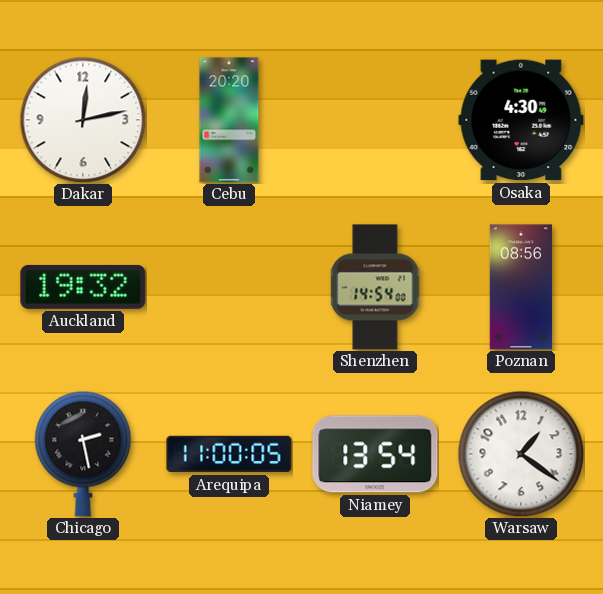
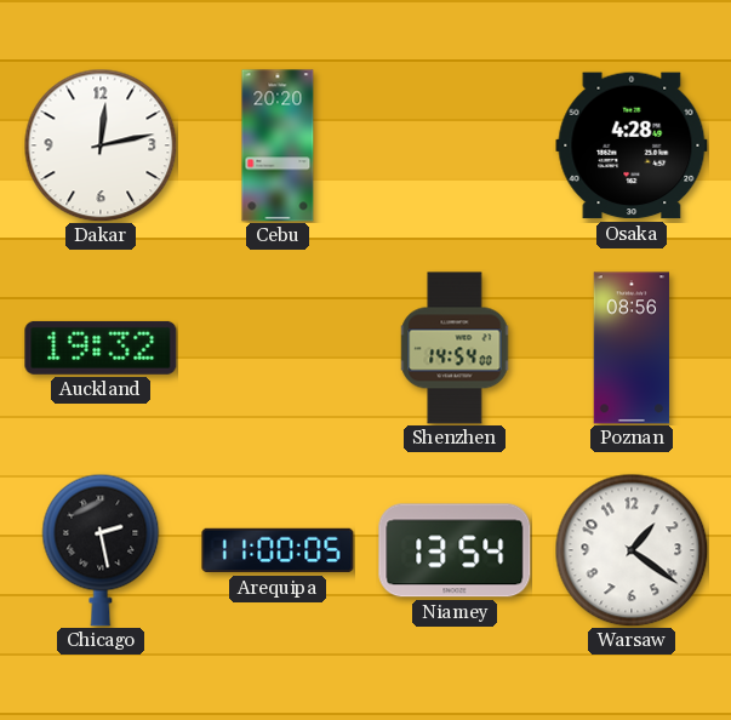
Osaka: 4:30 -> 4:28 (632, 145)
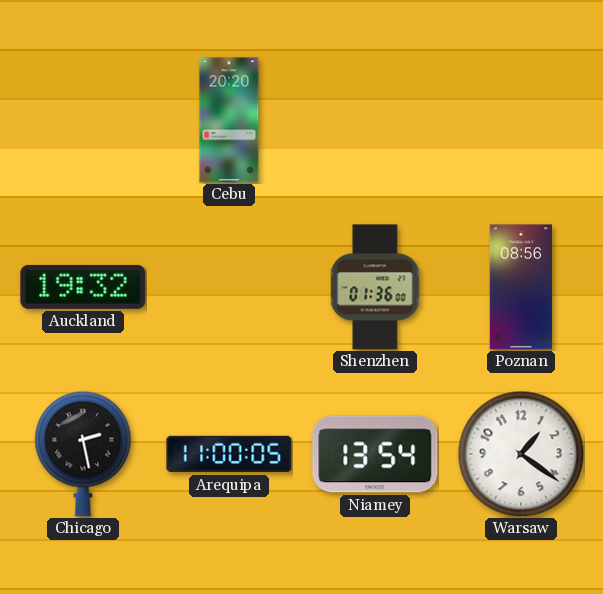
Dakar: 12:13 -> none (101, 145)
Osaka: 4:28 -> none (632, 145)
Shenzhen: 14:54 -> 01:36 (375, 287)
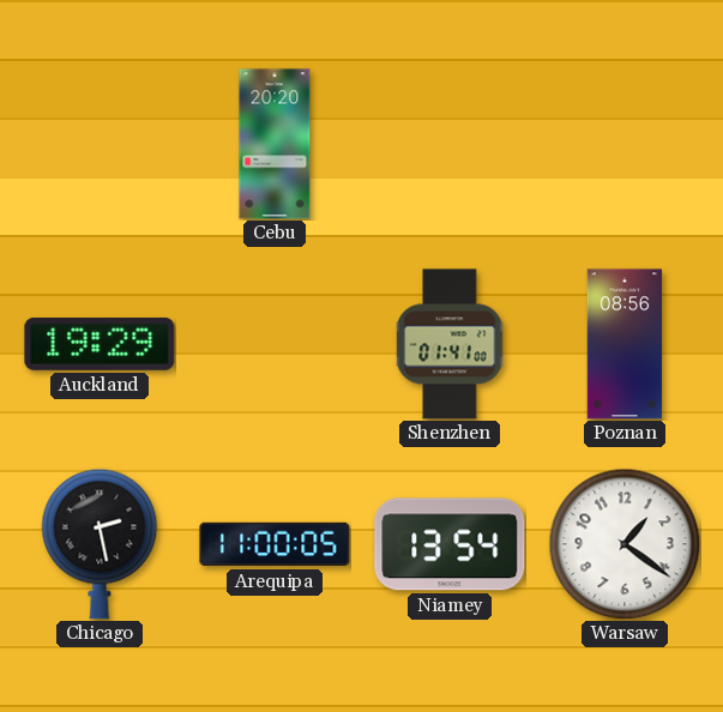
Auckland: 19:32 -> 19:29 (100, 344)
Shenzhen: 01:36 -> 01:41 (450, 344)
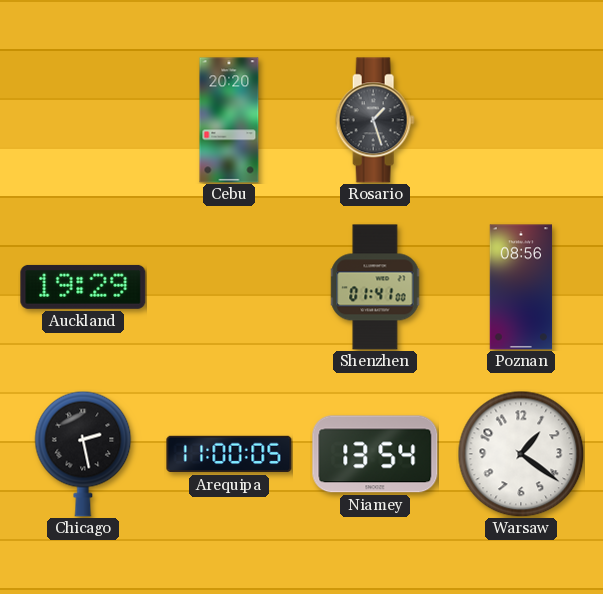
Rosario: none -> 1:27 (375, 120)
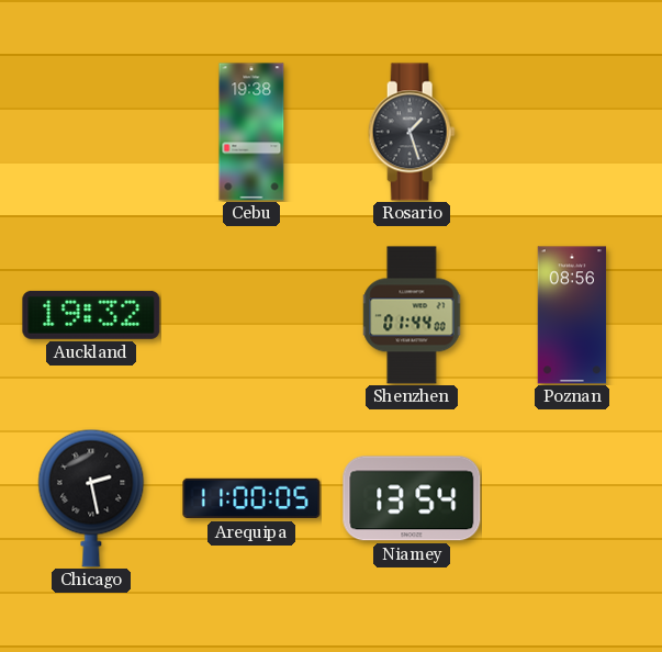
Cebu: 20:20 -> 19:38 (251, 132)
Auckland: 19:29 -> 19:32 (91, 315)
Shenzhen: 01:41 -> 01:44 (412, 315)
Warsaw: 1:21 -> none (521, 454)
